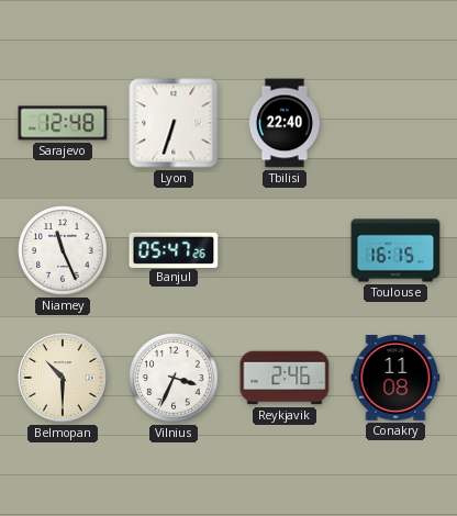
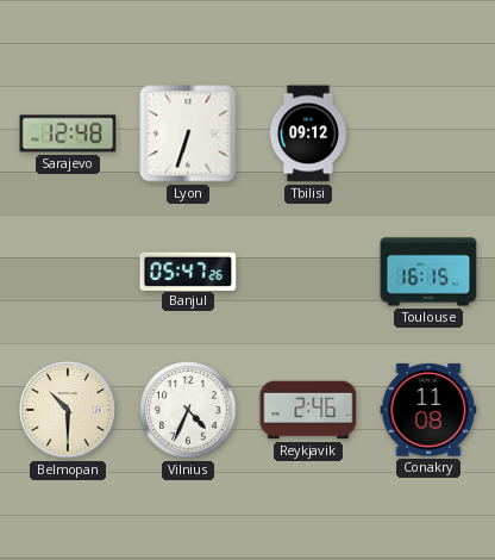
Tbilisi: 22:40 -> 09:12 (308, 133)
Niamey: 11:26 -> none (63, 250)
Vilnius: 3:34 -> 4:34 (188, 410)
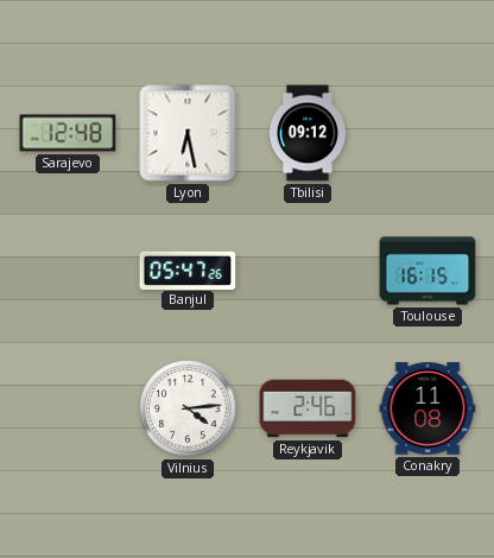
Lyon: 6:33 -> 6:28 (188, 133)
Belmopan: 10:30 -> none (68, 410)
Vilnius: 4:34 -> 4:14 (188, 408)
